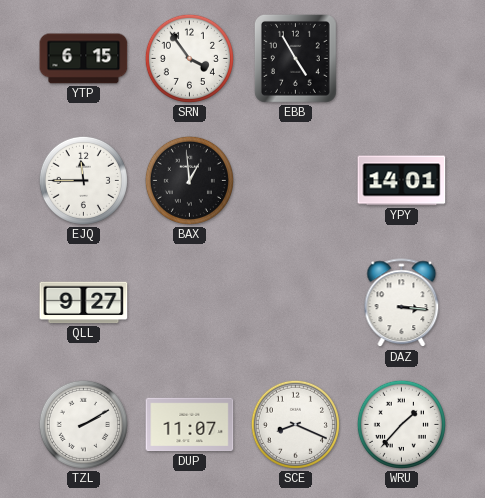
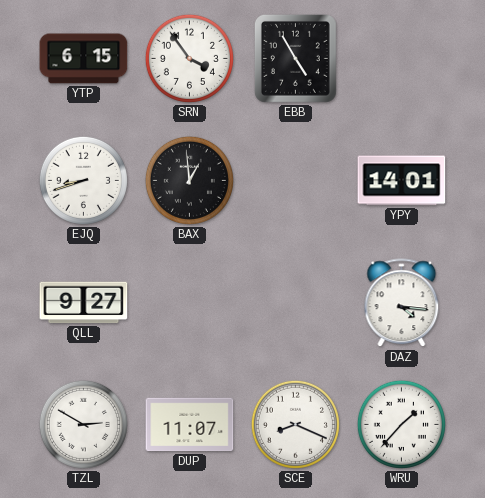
EJQ: 11:45 -> 8:42 (83, 180)
DAZ: 3:16 -> 4:16 (402, 303)
TZL: 2:10 -> 2:50 (83, 424)
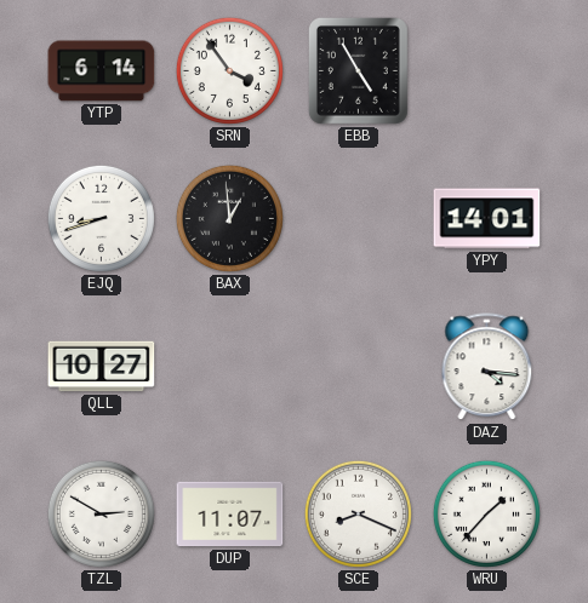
YTP: 6:15 -> 6:14 (102, 71)
QLL: 9:27 -> 10:27 (102, 367)
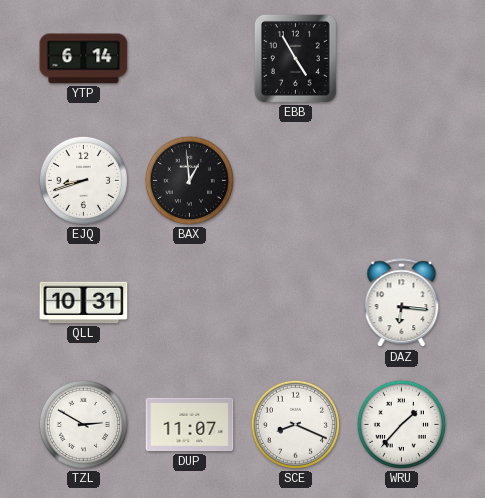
SRN: 3:54 -> none (229, 70)
YPY: 14:01 -> none (487, 219)
QLL: 10:27 -> 10:31 (84, 303)
DAZ: 4:16 -> 6:16 (402, 303)
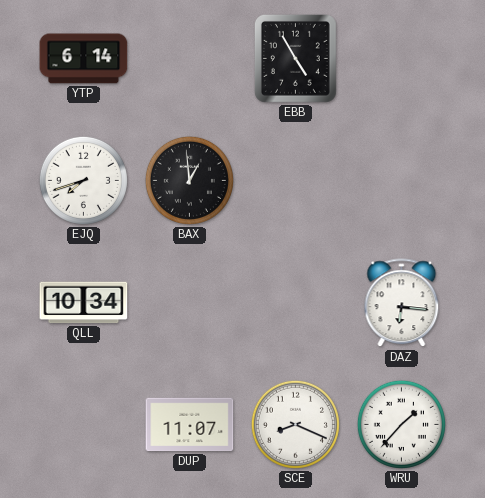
EJQ: 8:42 -> 7:42 (83, 180)
QLL: 10:31 -> 10:34 (84, 303)
TZL: 2:50 -> none (83, 424)
